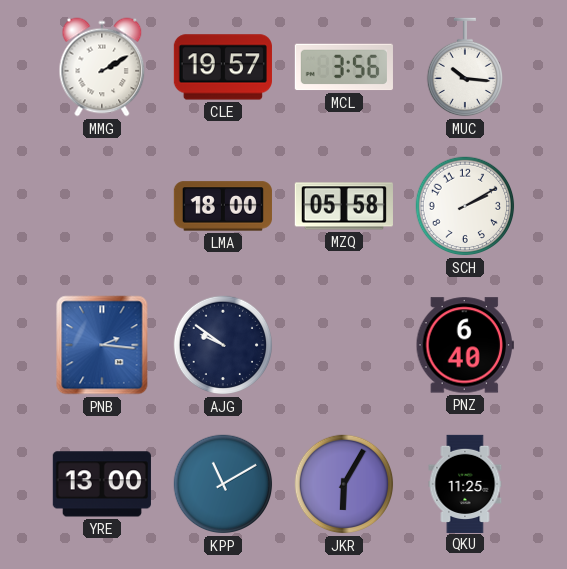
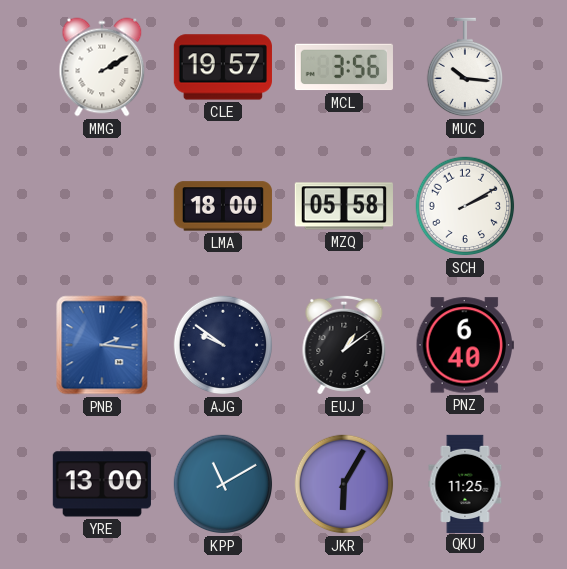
EUJ: none -> 1:09 (344, 345)
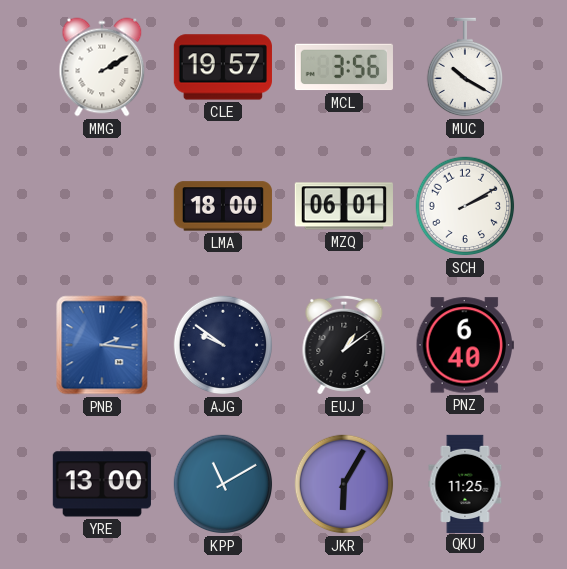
MUC: 10:16 -> 10:20 (464, 67)
MZQ: 05:58 -> 06:01 (344, 206)
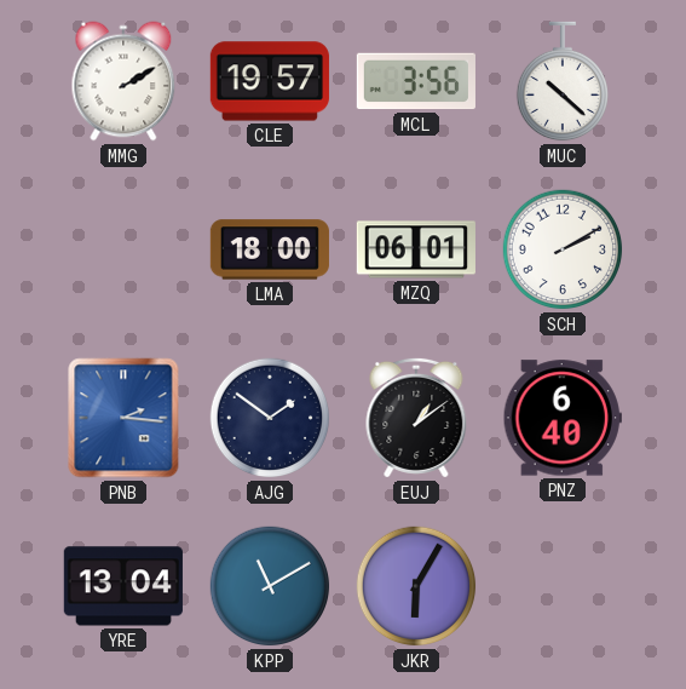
MUC: 10:20 -> 10:22 (561, 81)
AJG: 9:51 -> 1:51 (270, 418)
YRE: 13:00 -> 13:04 (123, 586)
QKU: 11:25 -> none (465, 483)
